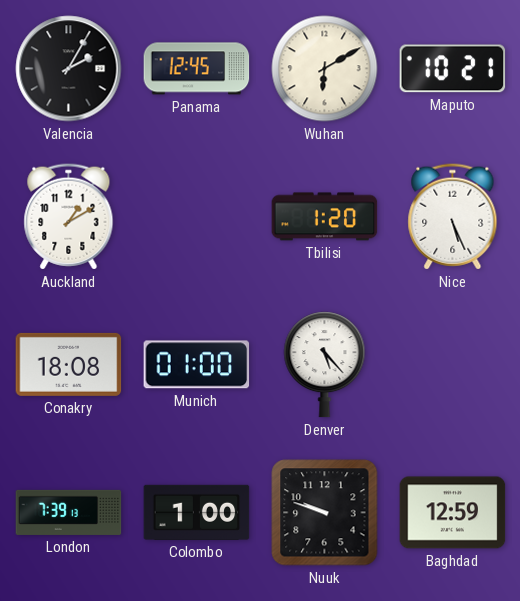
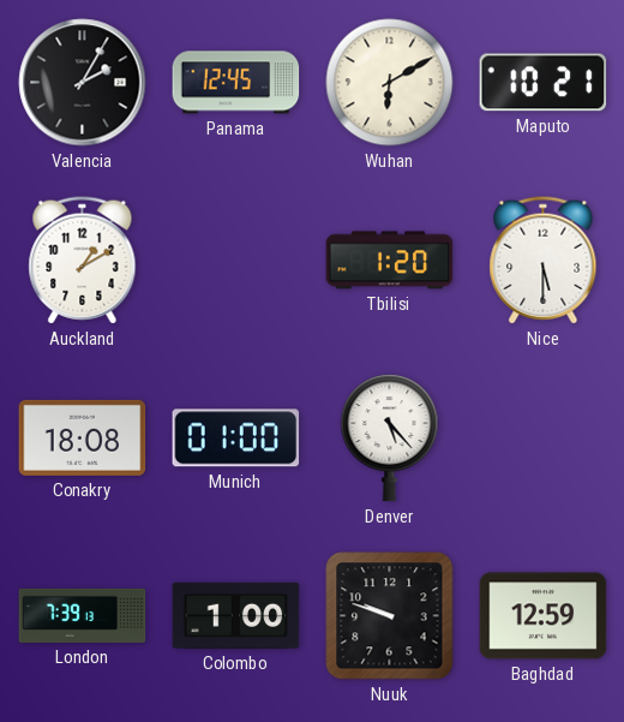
Nice: 5:26 -> 5:30 (544, 261)
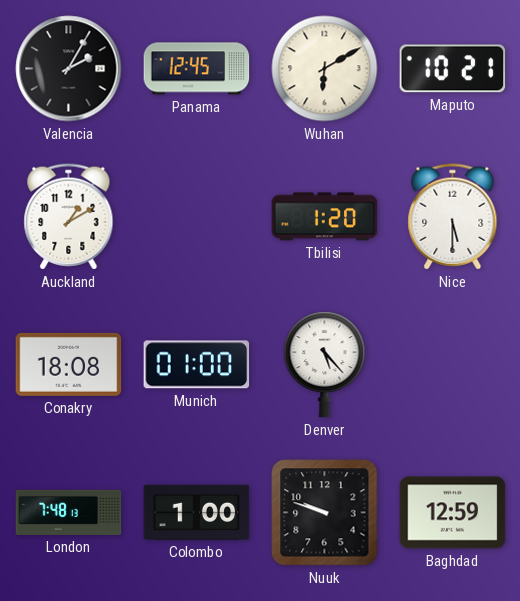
London: 7:39 -> 7:48 (69, 512)
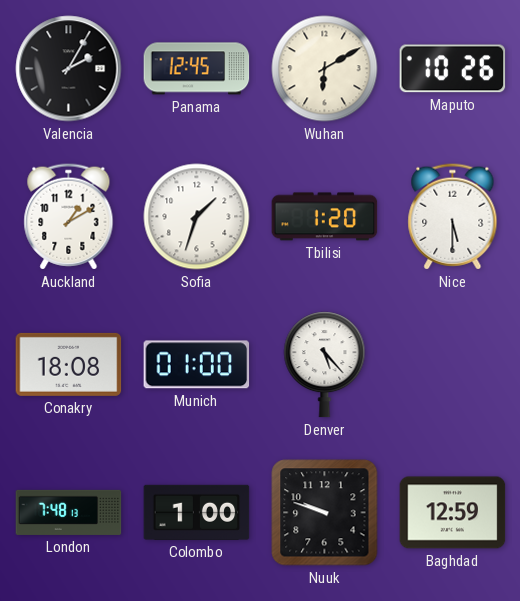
Maputo: 10:21 -> 10:26 (453, 69)
Sofia: none -> 1:33 (197, 217)
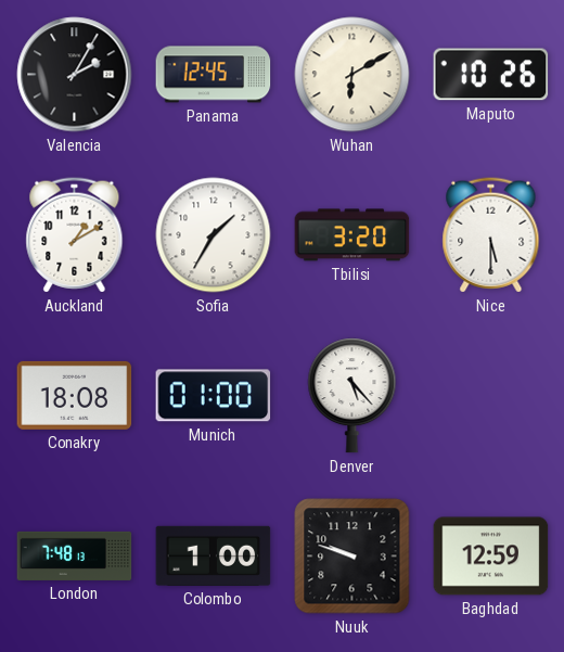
Sofia: 1:33 -> 1:35 (214, 235)
Tbilisi: 1:20 -> 3:20 (352, 235)
